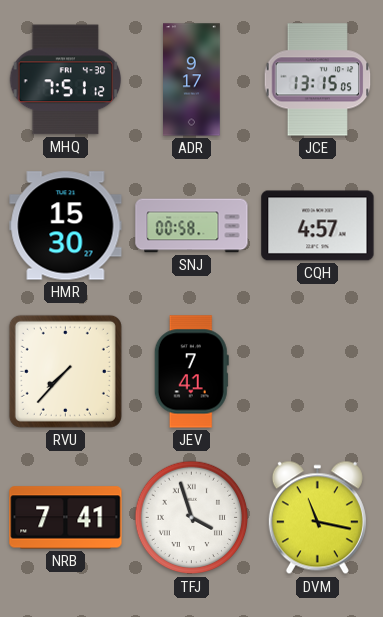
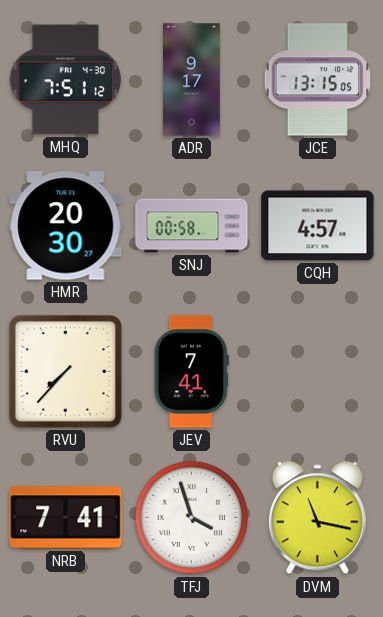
HMR: 15:30 -> 20:30 (66, 226)
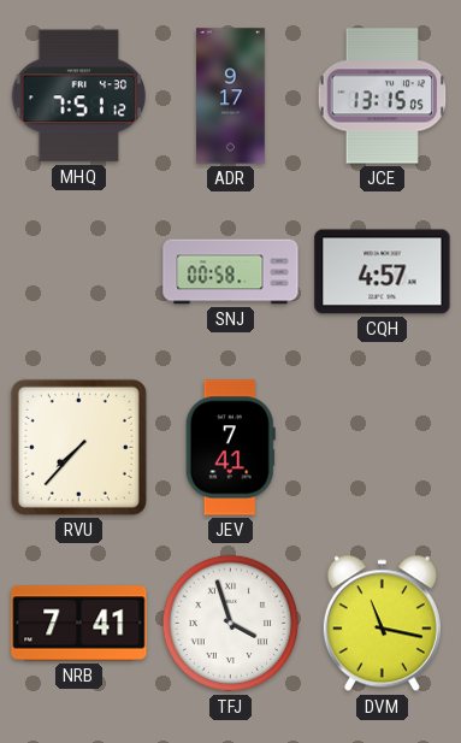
HMR: 20:30 -> none (66, 226)
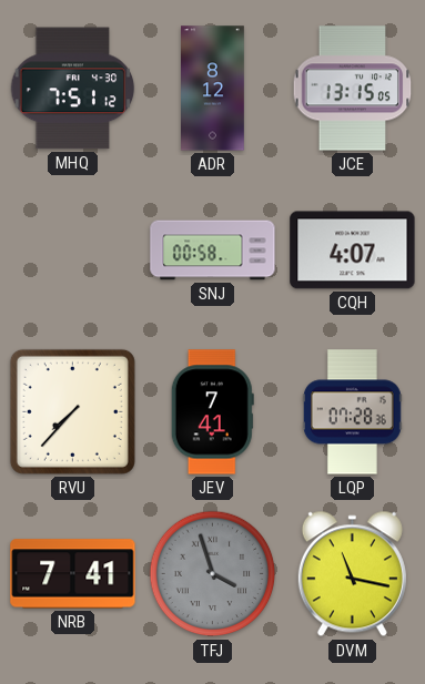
ADR: 9:17 -> 8:12 (213, 89)
CQH: 4:57 -> 4:07 (353, 251)
LQP: none -> 07:28 (352, 412)
TFJ dial: white -> grey (213, 574)
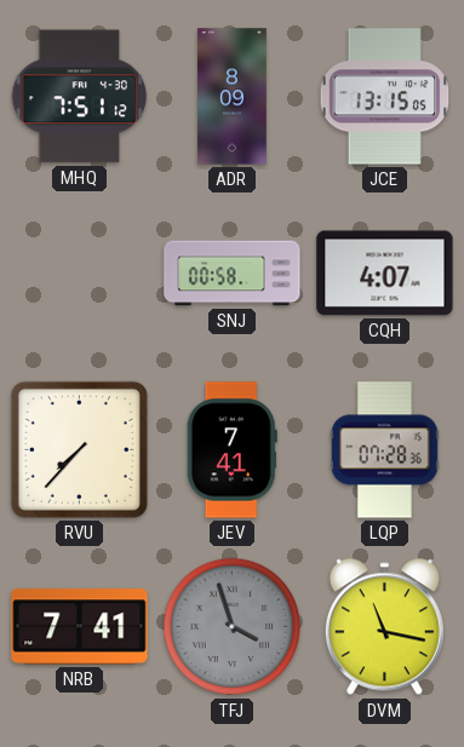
ADR: 8:12 -> 8:09 (233, 97)
